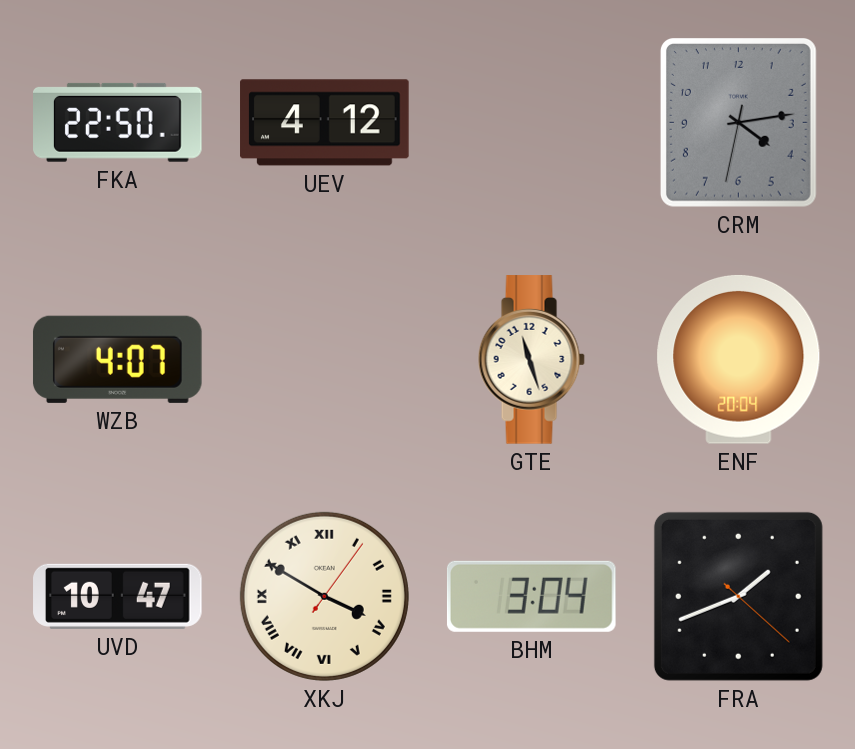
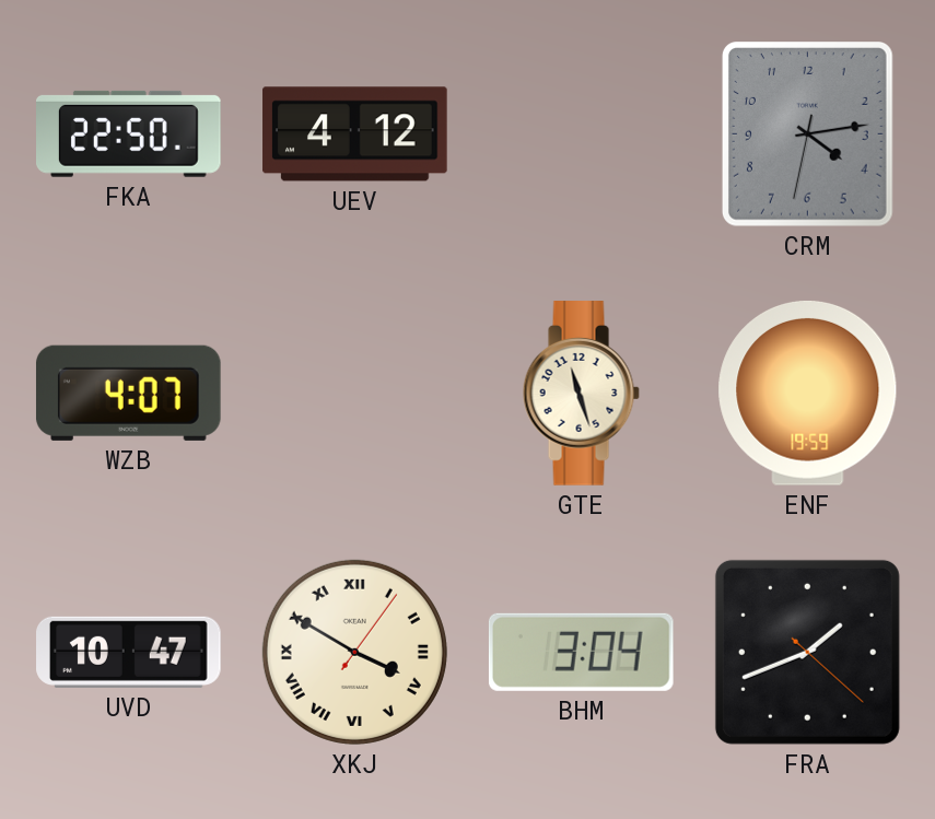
ENF: 20:04 -> 19:59 (808, 393)
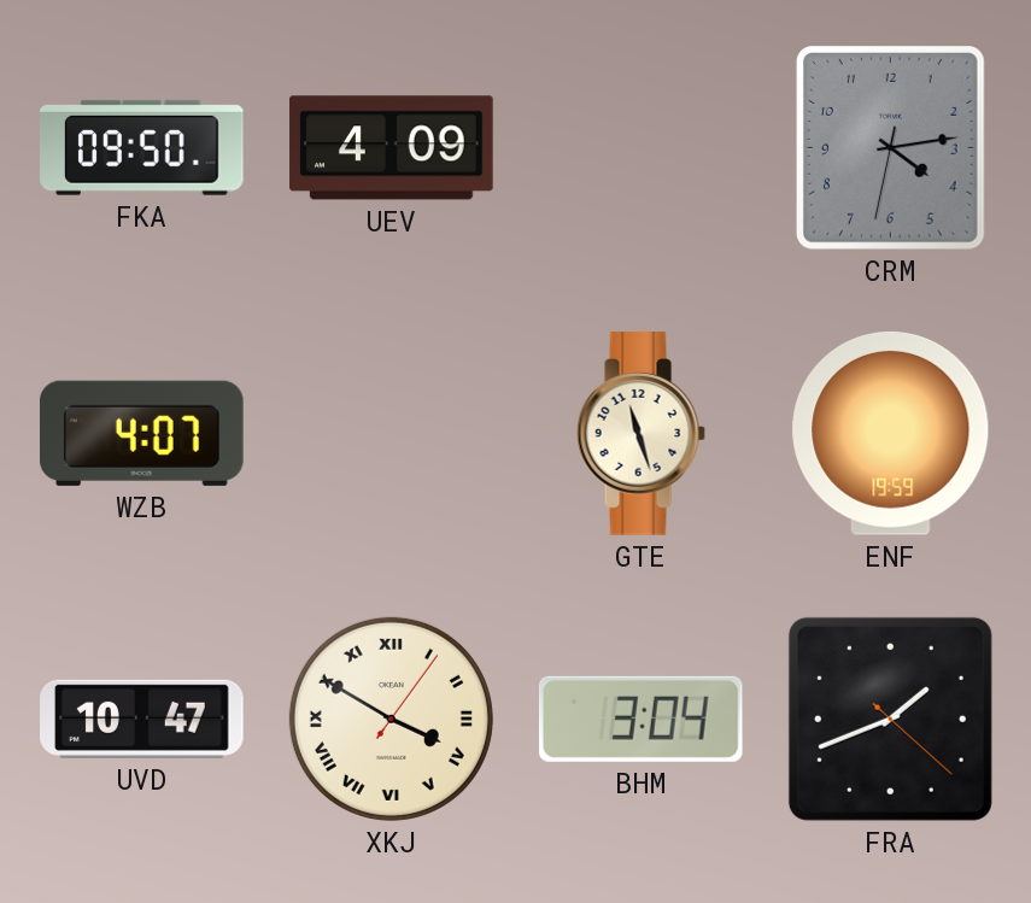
FKA: 22:50 -> 09:50 (142, 147)
UEV: 4:12 -> 4:09 (392, 148)
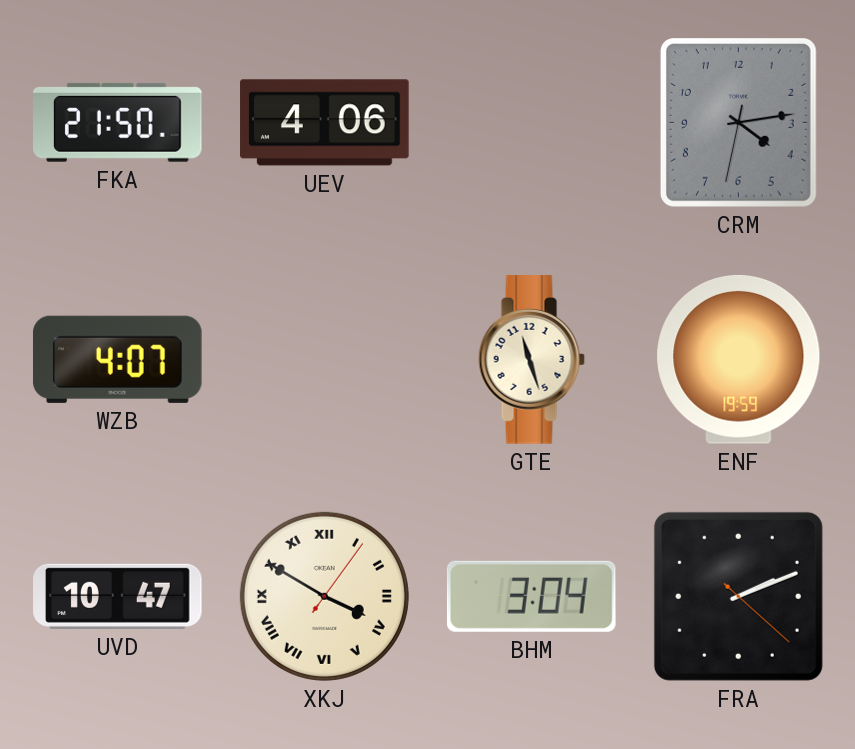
FKA: 09:50 -> 21:50 (118, 122)
UEV: 4:09 -> 4:06 (325, 123)
FRA: 1:41 -> 2:11 (738, 596)
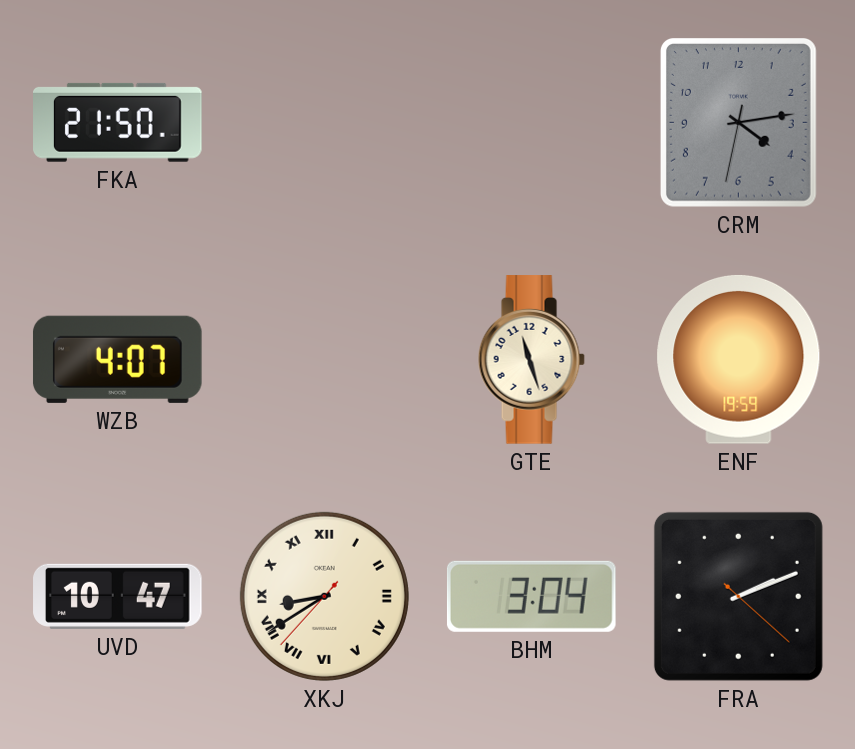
UEV: 4:06 -> none (325, 123)
XKJ: 3:50 -> 8:39 (324, 596)
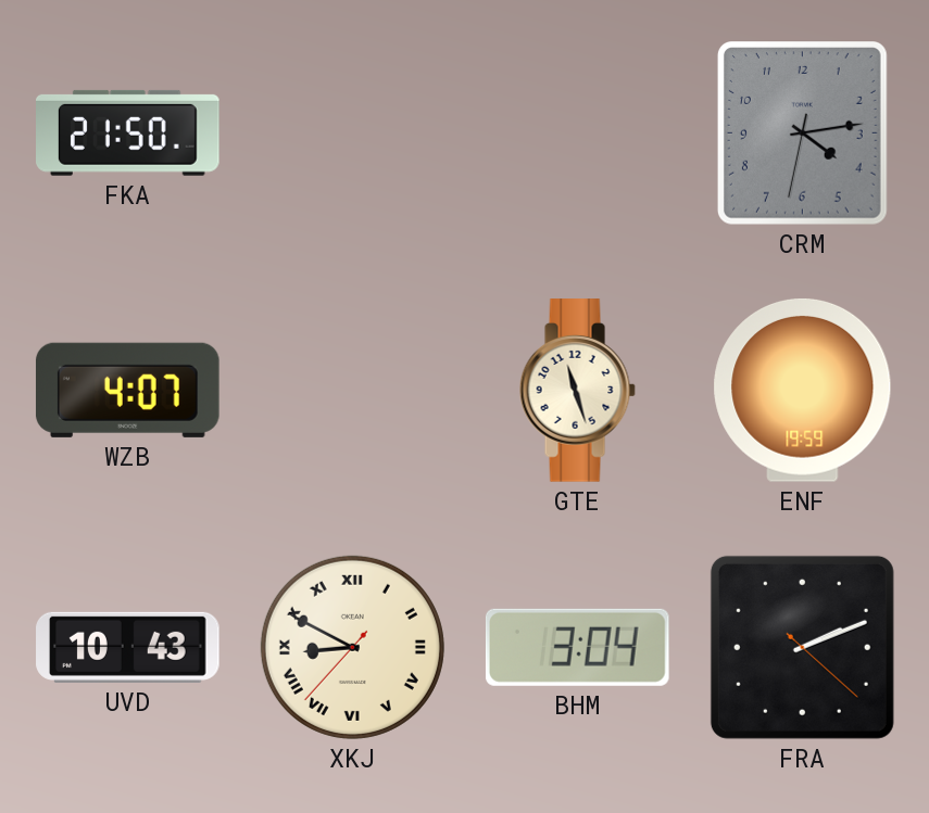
UVD: 10:47 -> 10:43 (128, 647)
XKJ: 8:39 -> 8:49 (352, 647)
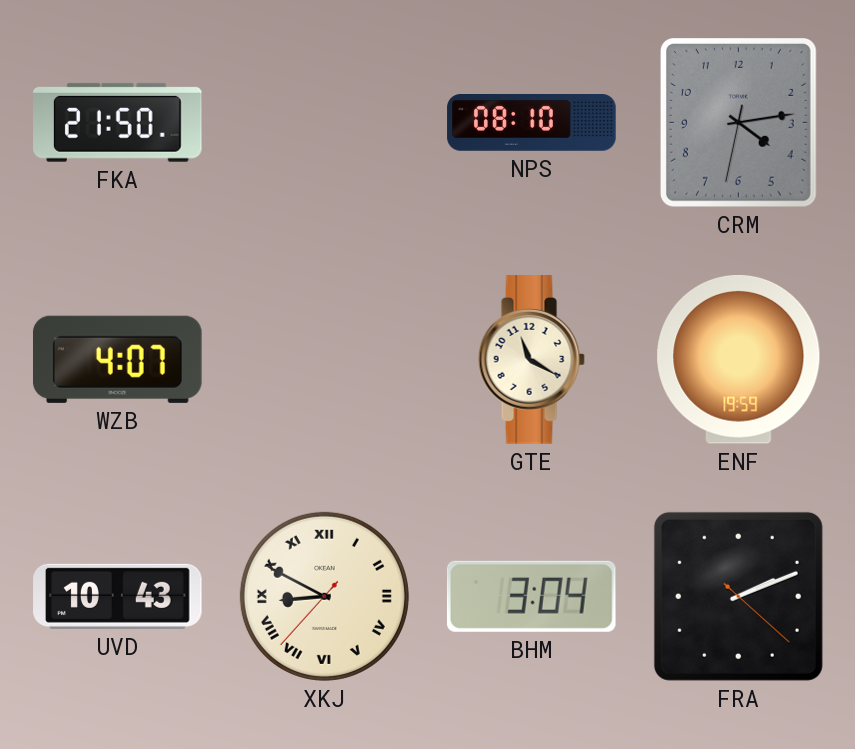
NPS: none -> 08:10 (532, 123)
GTE: 11:27 -> 11:20 (531, 360)
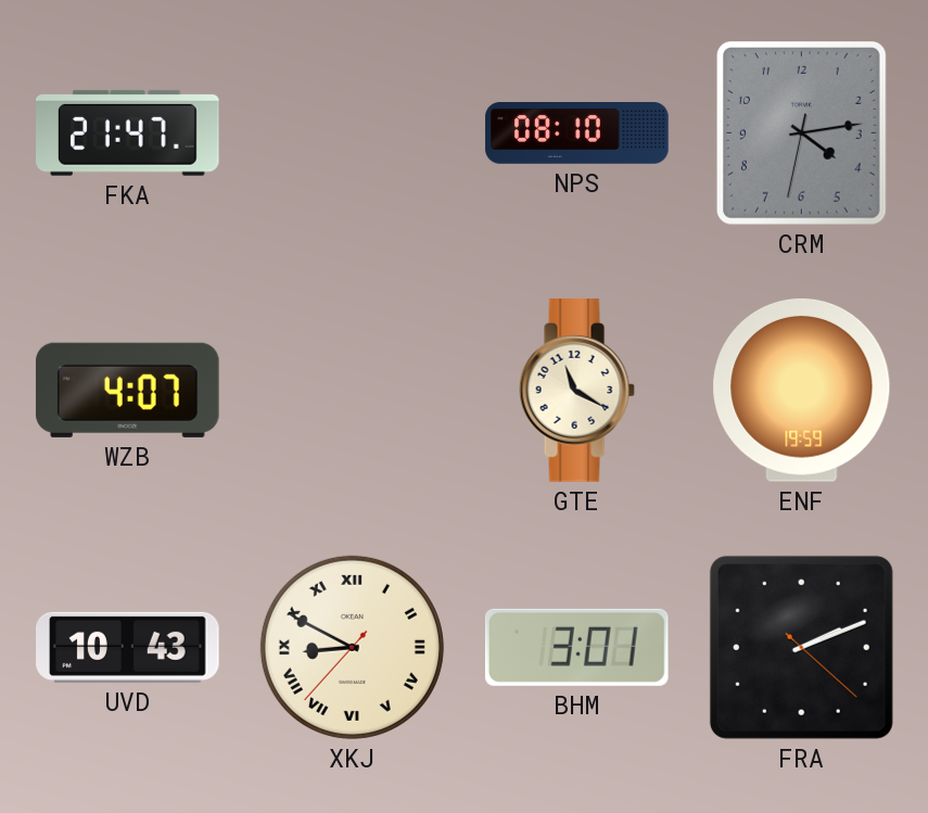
FKA: 21:50 -> 21:47 (128, 132)
BHM: 3:04 -> 3:01 (576, 647)
